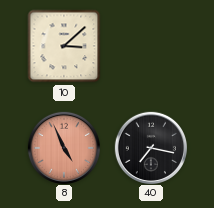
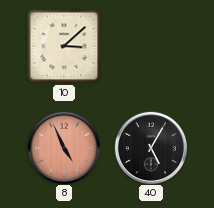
40: 7:17 -> 5:05 (150, 147)
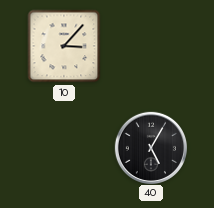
10: 3:08 -> 3:07 (64, 46)
8: 4:56 -> none (63, 147)
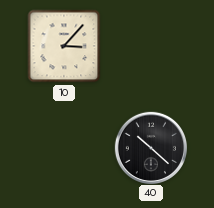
40: 5:05 -> 10:22 (150, 147)
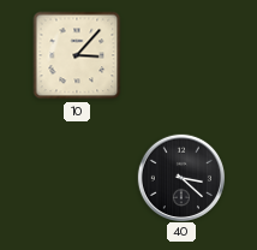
40: 10:22 -> 3:22 (180, 177)
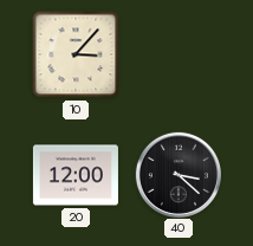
20: none -> 12:00 (76, 175)
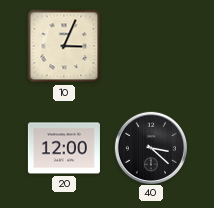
10: 3:07 -> 3:04 (64, 46)
